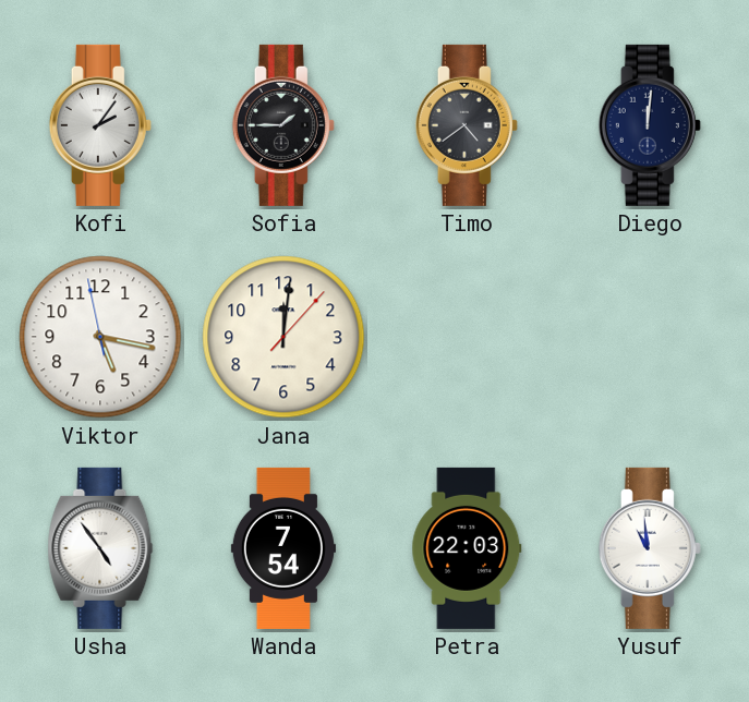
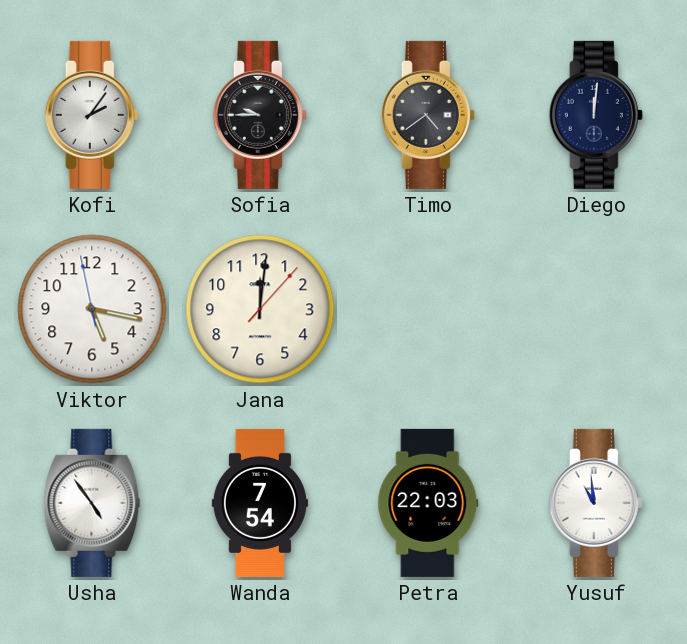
Sofia: 1:45 -> 9:45 (260, 115)
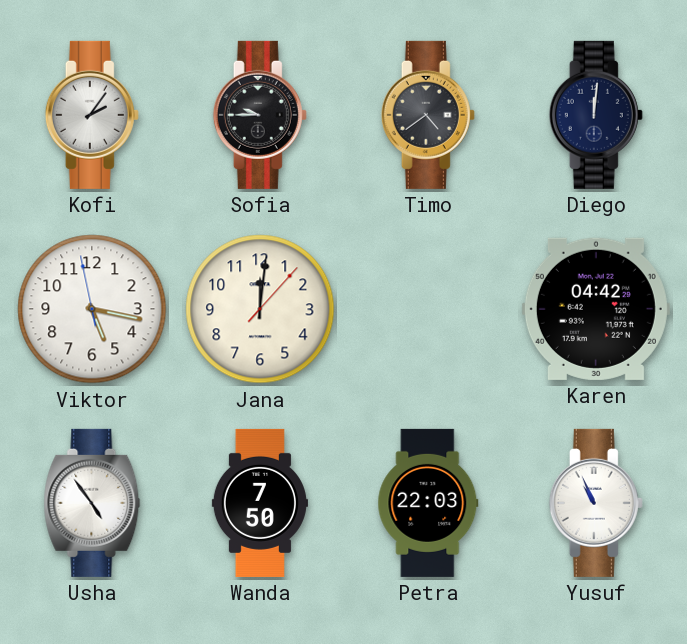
Karen: none -> 04:42 (596, 309)
Wanda: 7:54 -> 7:50 (260, 503)
Yusuf: 10:59 -> 10:56 (596, 503)
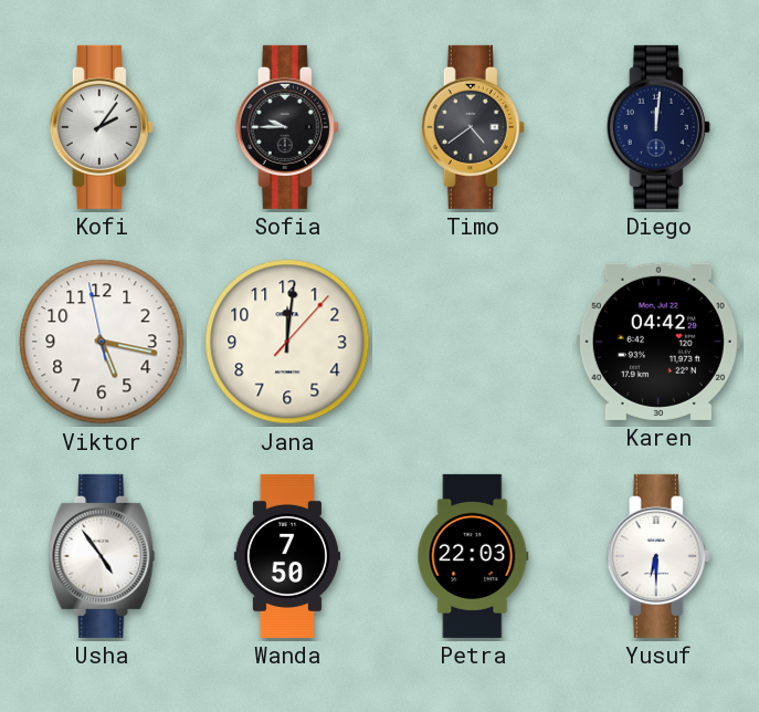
Yusuf: 10:56 -> 6:30 (658, 556)
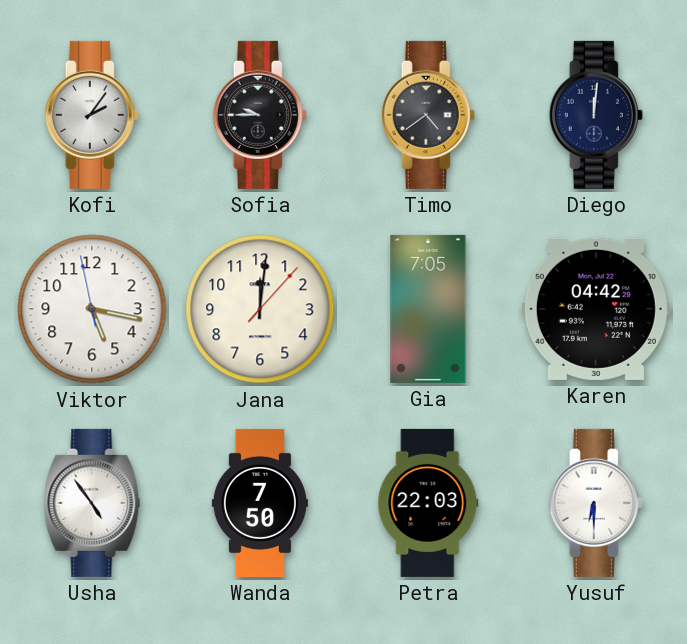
Gia: none -> 7:05 (428, 309)
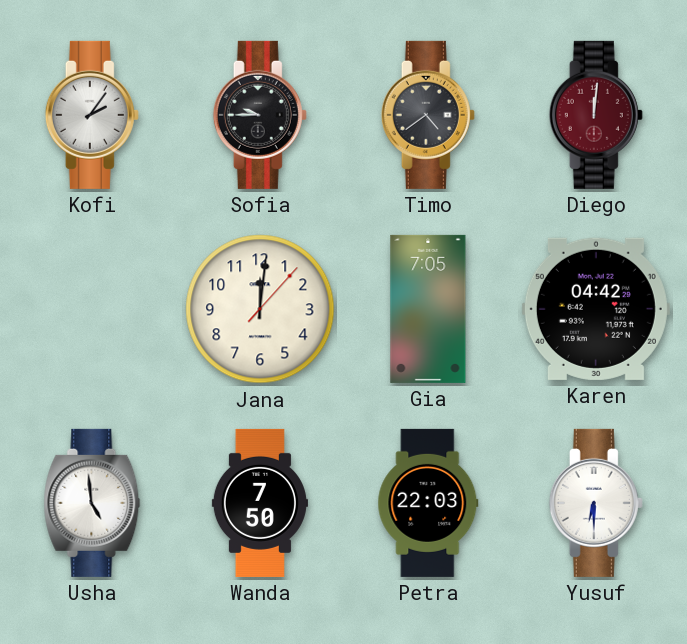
Diego dial: navy -> burgundy (596, 115)
Viktor: 5:16 -> none (92, 309)
Usha: 4:54 -> 4:59 (92, 503)
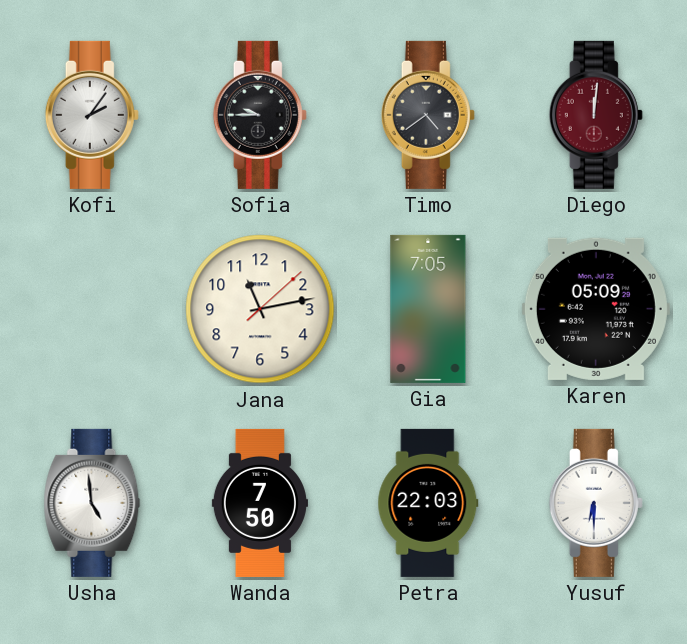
Jana: 12:01 -> 11:13 (260, 309)
Karen: 04:42 -> 05:09 (596, 309)
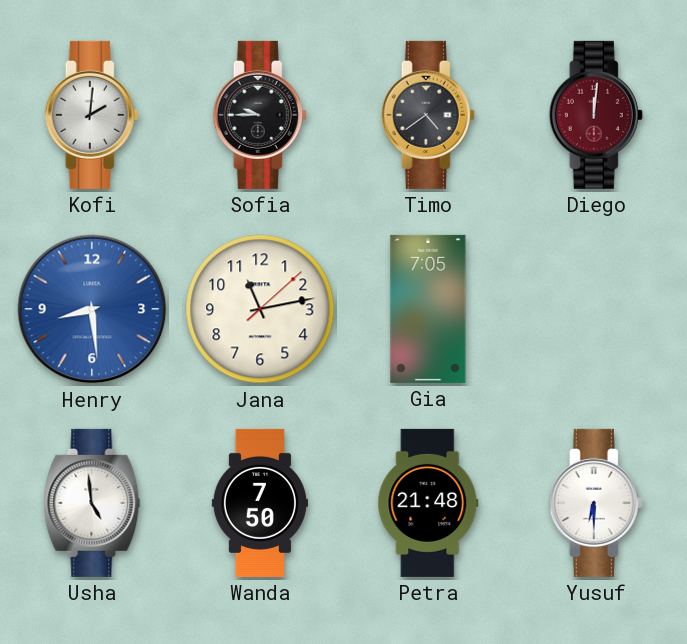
Kofi: 2:06 -> 2:01 (92, 115)
Henry: none -> 8:29 (92, 309)
Karen: 05:09 -> none (596, 309)
Petra: 22:03 -> 21:48 (428, 503)
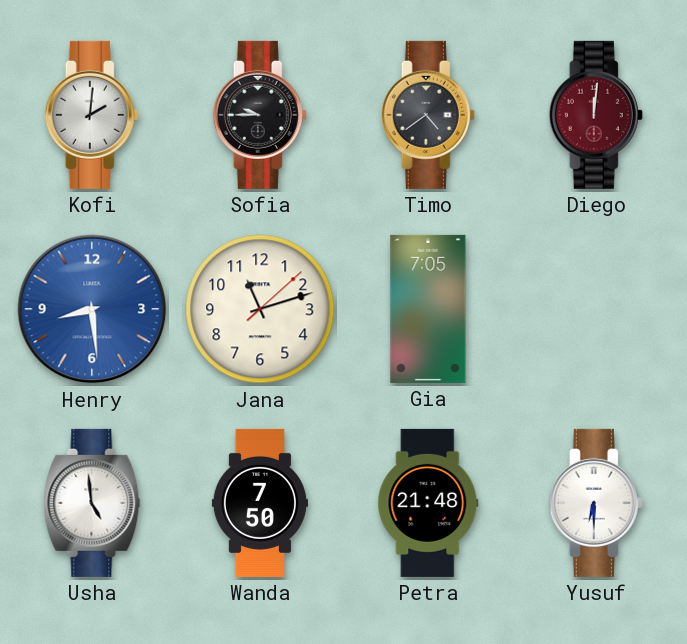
Jana: 11:13 -> 11:12 (260, 309)
